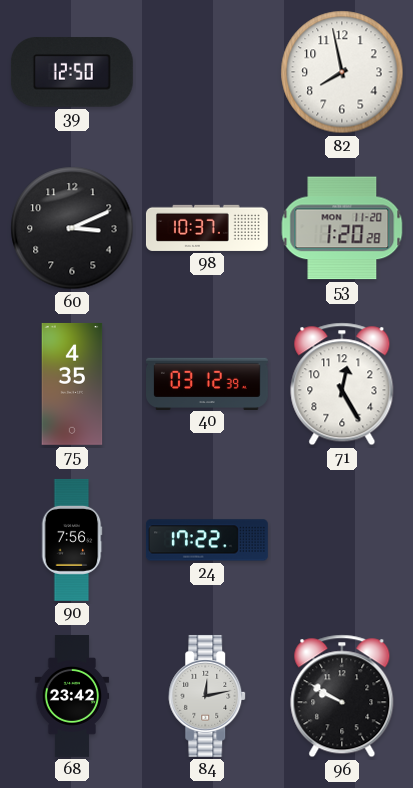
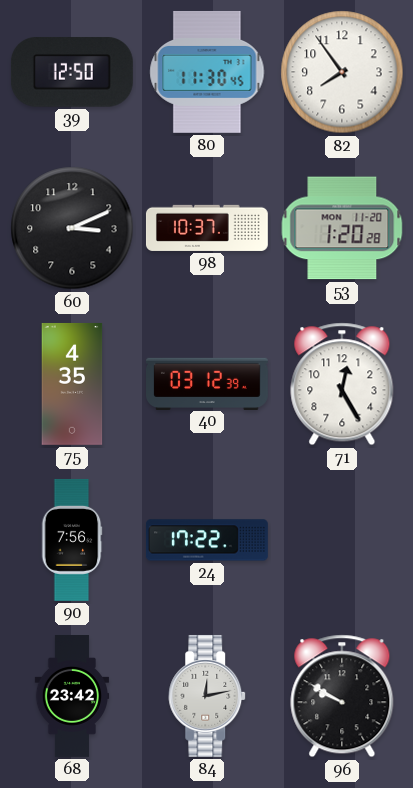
80: none -> 11:30 (207, 72)
82: 7:58 -> 7:54 (342, 72)
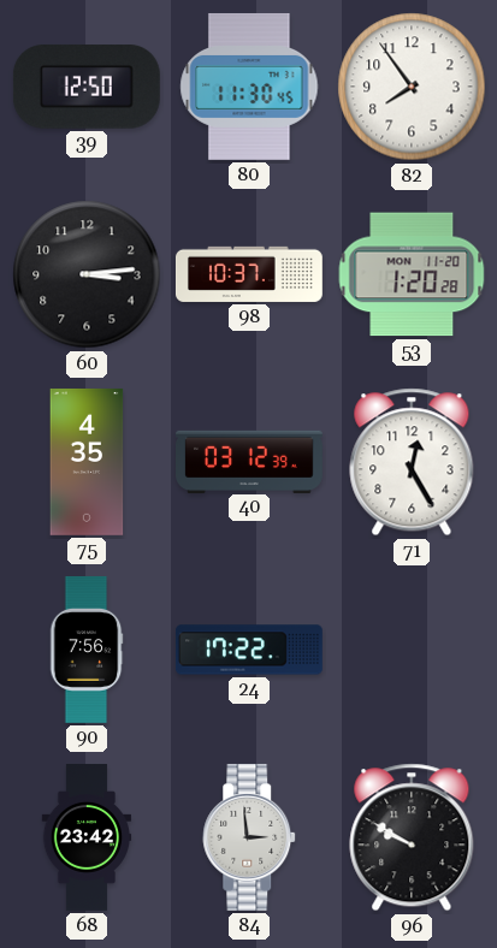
60: 3:11 -> 3:14 (87, 274)
84: 12:13 -> 2:59 (250, 837)
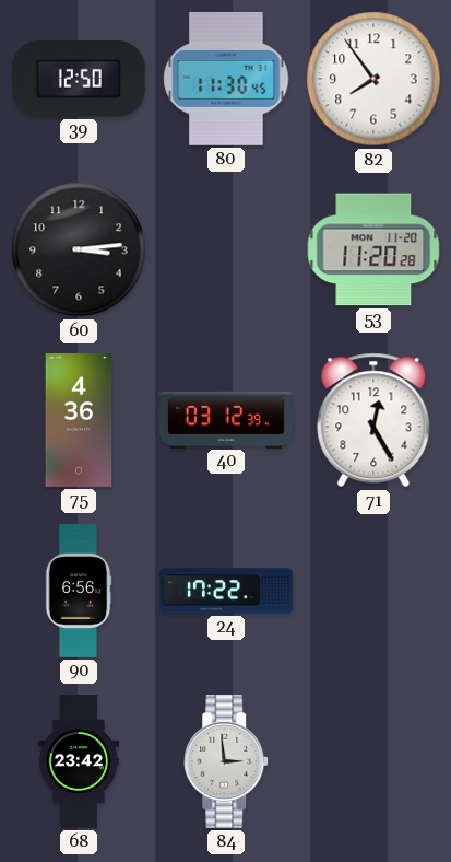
98: 10:37 -> none (249, 274)
53: 1:20 -> 11:20 (373, 249)
75: 4:35 -> 4:36 (79, 420)
90: 7:56 -> 6:56 (79, 591)
96: 9:50 -> none (412, 837)
